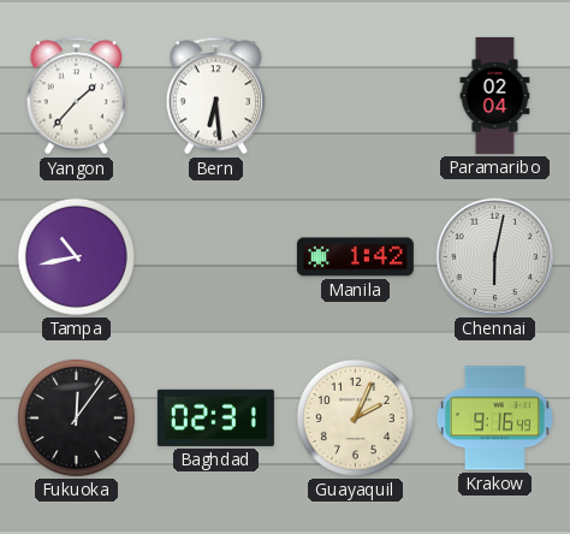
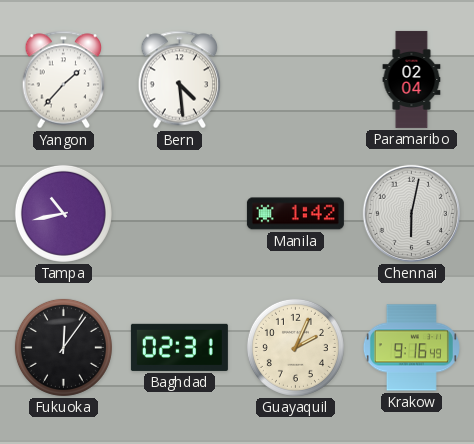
Bern: 6:29 -> 4:29 (180, 80)
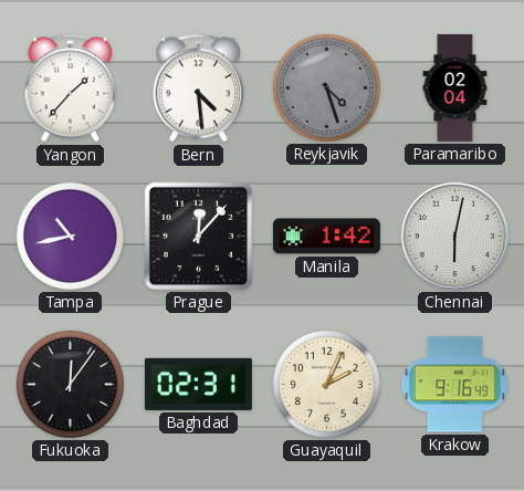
Reykjavik: none -> 4:27 (326, 87)
Prague: none -> 12:07 (198, 236)
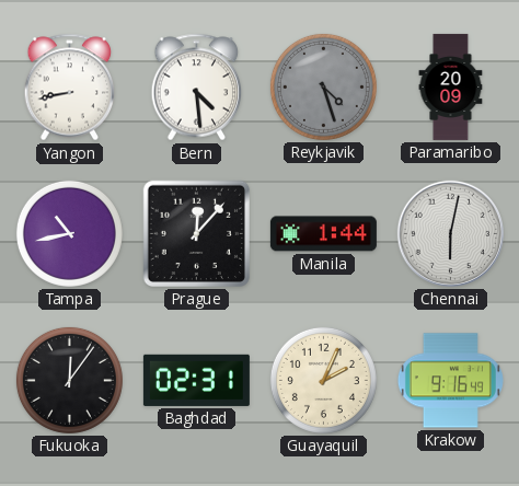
Yangon: 1:37 -> 8:43 (70, 88)
Paramaribo: 02:04 -> 20:09 (451, 86)
Manila: 1:42 -> 1:44 (323, 234)
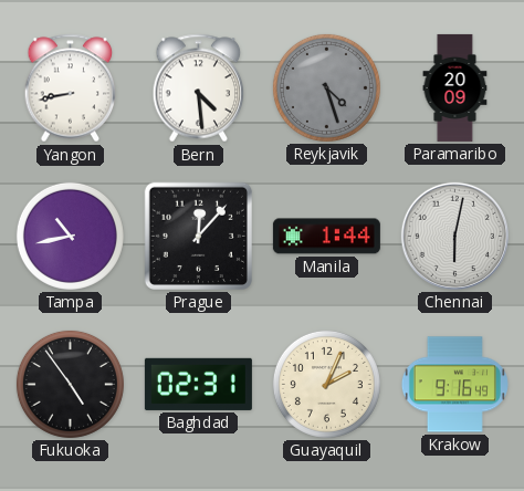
Fukuoka: 12:06 -> 4:54 (70, 384)
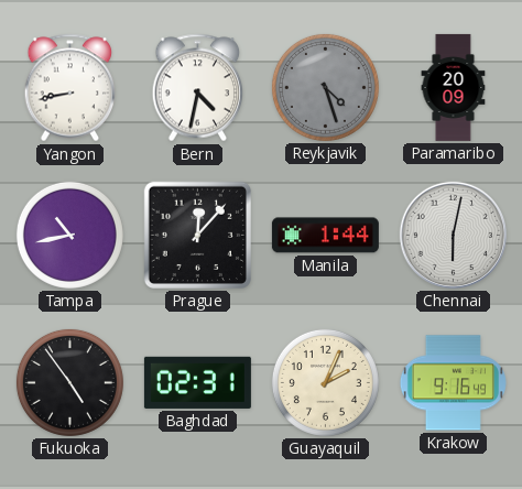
Bern: 4:29 -> 4:32 (198, 88)
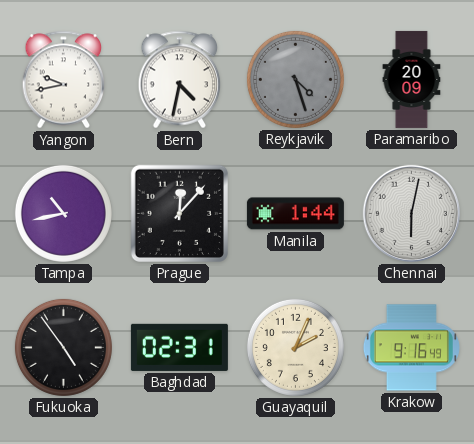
Yangon: 8:43 -> 9:43 (64, 80)
